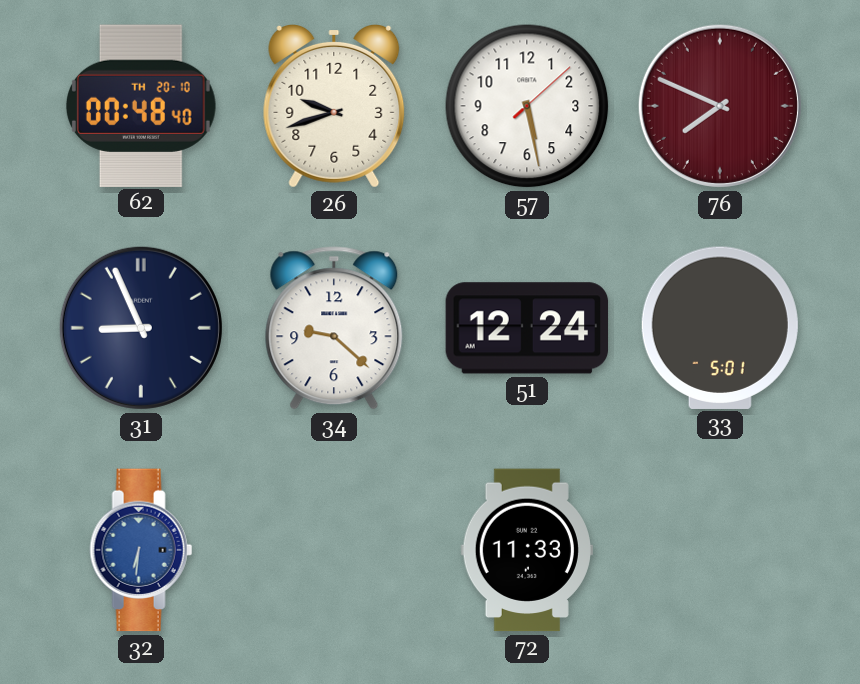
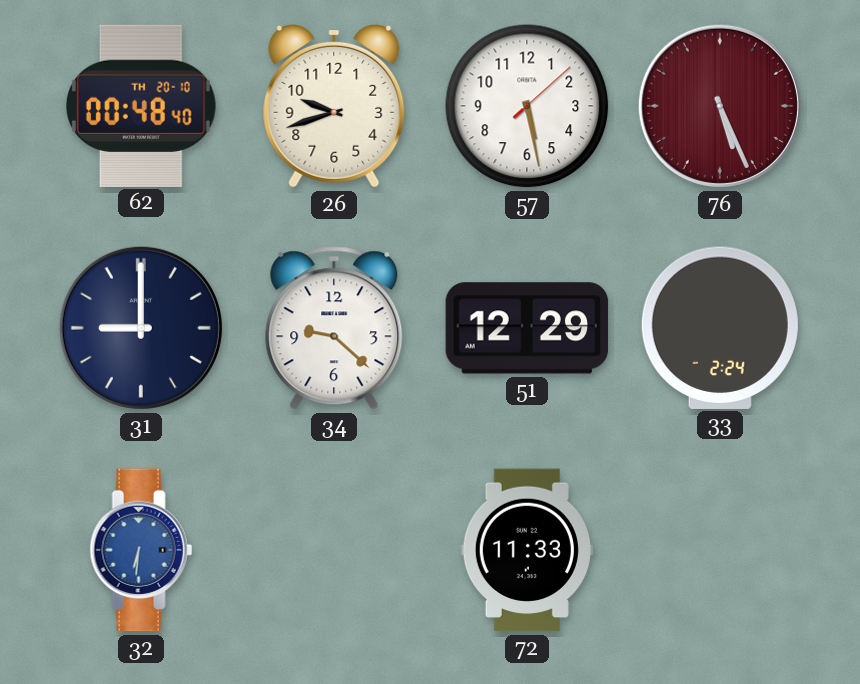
76: 7:49 -> 5:26 (720, 106)
31: 8:56 -> 9:00 (141, 328)
51: 12:24 -> 12:29 (527, 328)
33: 5:01 -> 2:24 (720, 327)
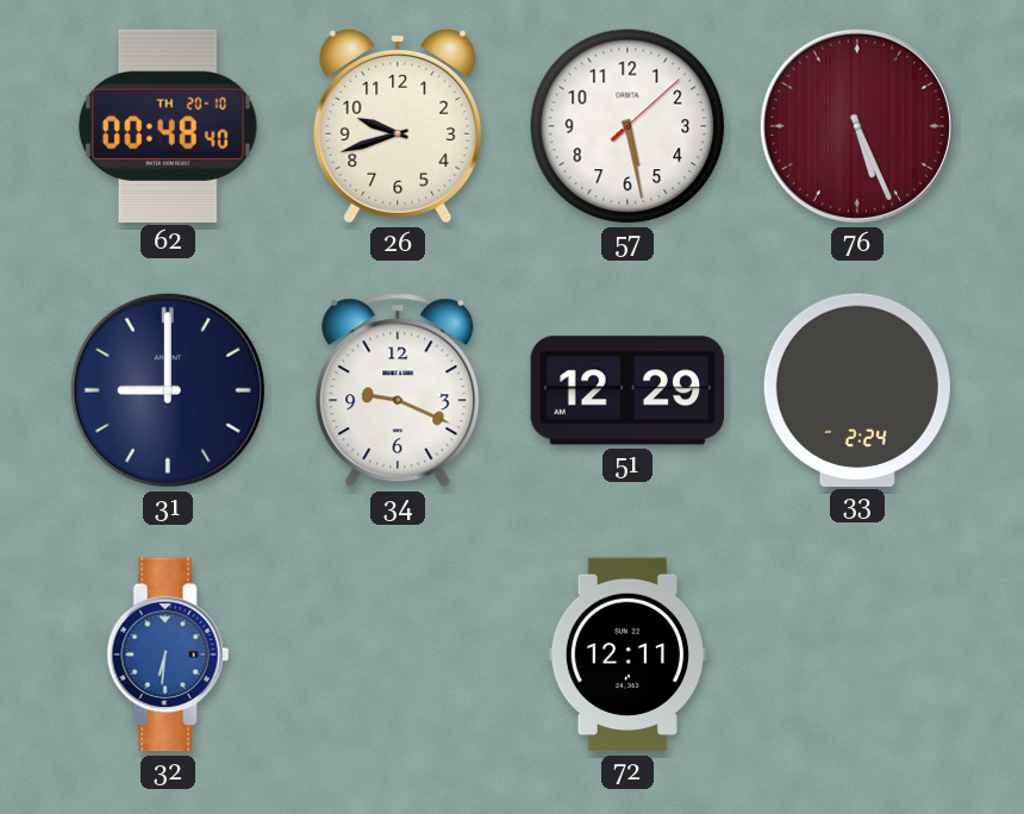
34: 9:22 -> 9:19 (398, 390)
72: 11:33 -> 12:11 (627, 655)
